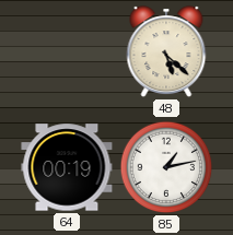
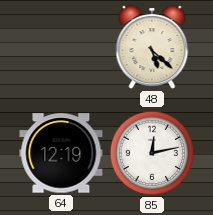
64: 00:19 -> 12:19 (61, 153)
85: 1:13 -> 12:13 (152, 153)
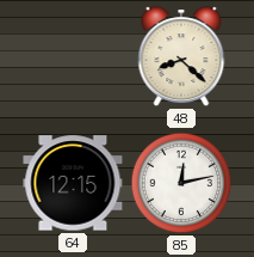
48: 5:22 -> 8:22 (181, 57)
64: 12:19 -> 12:15 (73, 183)
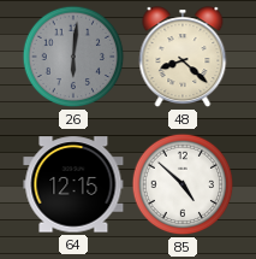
26: none -> 6:01 (73, 57)
85: 12:13 -> 4:52 (183, 184)
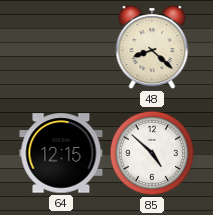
26: 6:01 -> none (73, 57)
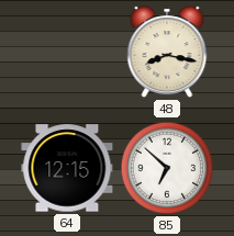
48: 8:22 -> 8:17 (167, 53)
85: 4:52 -> 6:52 (167, 168)
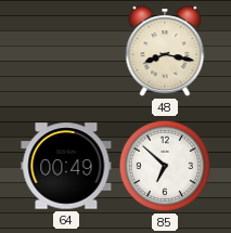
64: 12:15 -> 00:49 (66, 166)
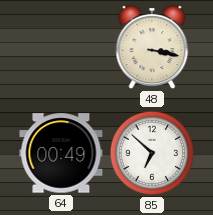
48: 8:17 -> 3:17 (152, 48)
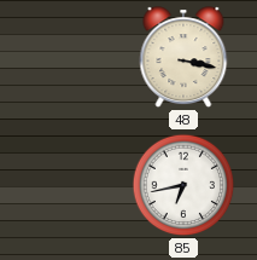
64: 00:49 -> none (61, 153)
85: 6:52 -> 6:43 (183, 185)
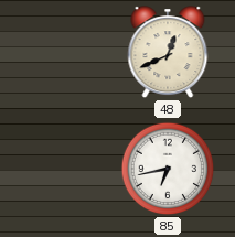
48: 3:17 -> 12:41 (168, 53)
